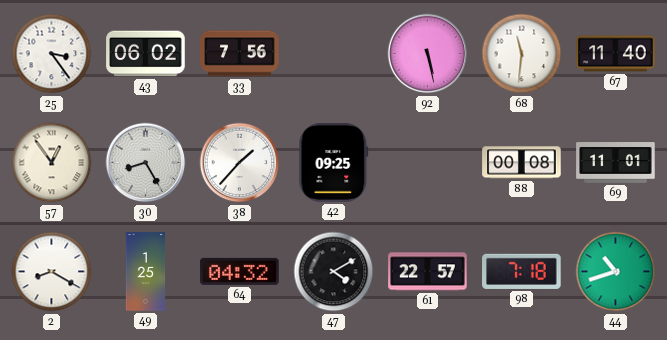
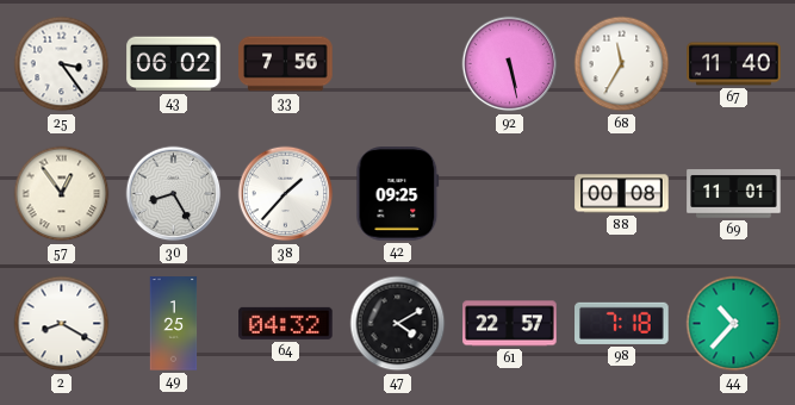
68: 11:31 -> 11:35 (622, 64)
44: 10:42 -> 10:37 (734, 324)
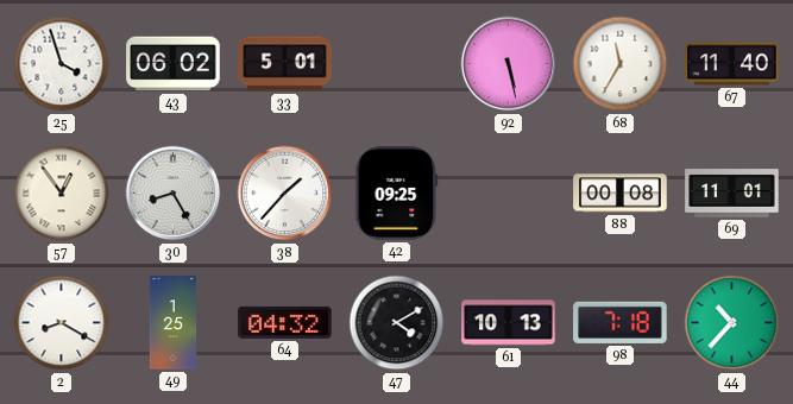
25: 3:24 -> 3:57 (62, 64)
33: 7:56 -> 5:01 (285, 64)
61: 22:57 -> 10:13 (509, 323)
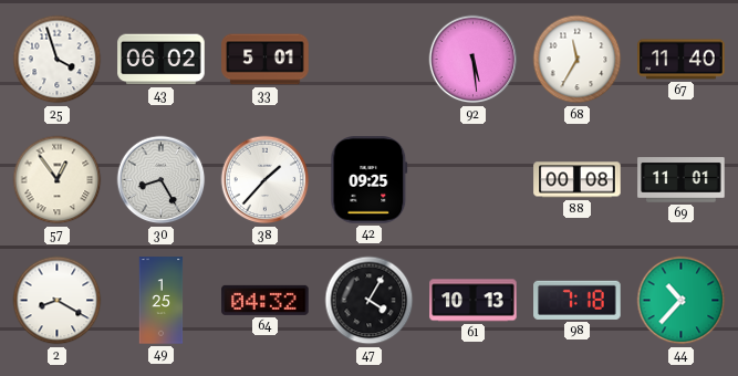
92: 5:28 -> 5:29 (474, 60)
47: 4:10 -> 4:05 (370, 301)
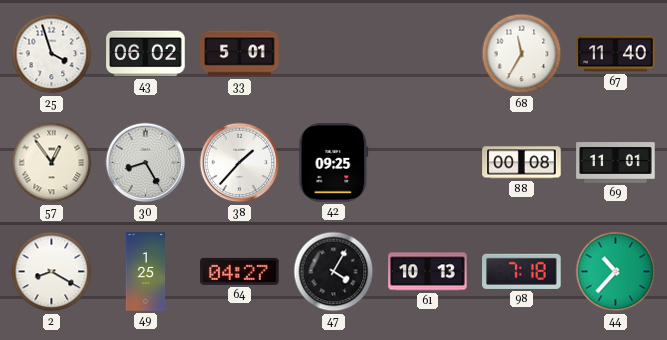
92: 5:29 -> none (474, 60)
64: 04:32 -> 04:27 (240, 271)
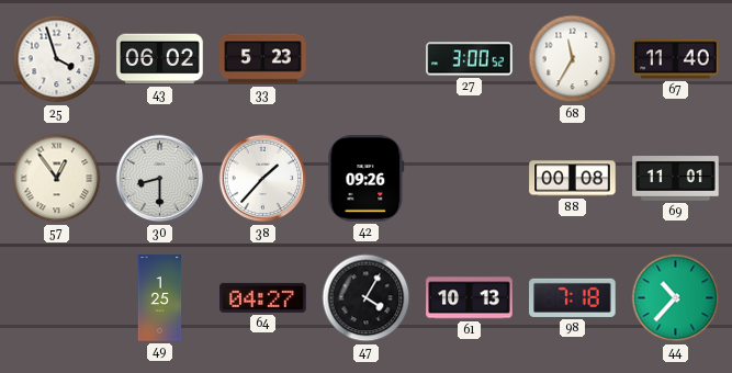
33: 5:01 -> 5:23 (263, 59)
27: none -> 3:00 (470, 59)
30: 8:25 -> 8:30 (160, 179)
42: 09:25 -> 09:26 (367, 179)
2: 8:20 -> none (52, 272)
